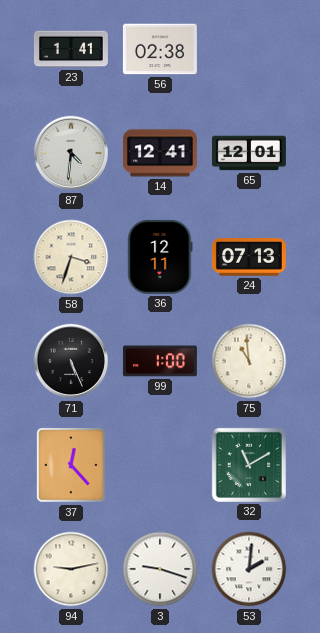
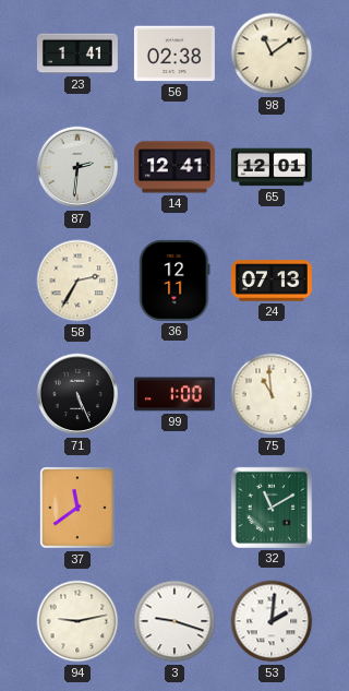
98: none -> 11:09 (272, 53)
87: 4:31 -> 2:31 (77, 167)
58: 3:33 -> 2:35 (77, 281)
37: 12:23 -> 11:39 (77, 508)
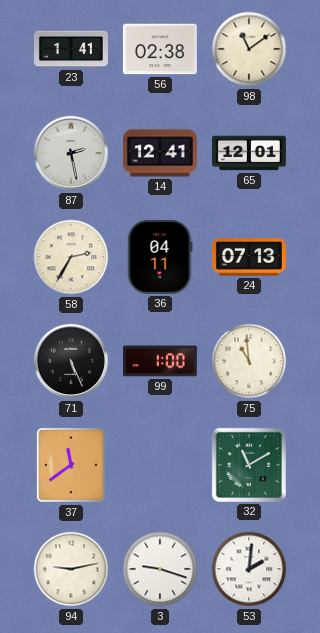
87: 2:31 -> 2:28 (71, 153)
36: 12:11 -> 04:11 (160, 257)
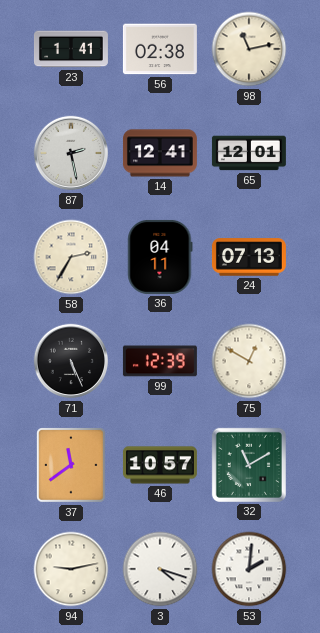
98: 11:09 -> 11:13 (249, 49)
99: 1:00 -> 12:39 (160, 361)
75: 10:59 -> 12:50 (249, 361)
46: none -> 10:57 (160, 465)
3: 9:18 -> 4:18 (160, 569)
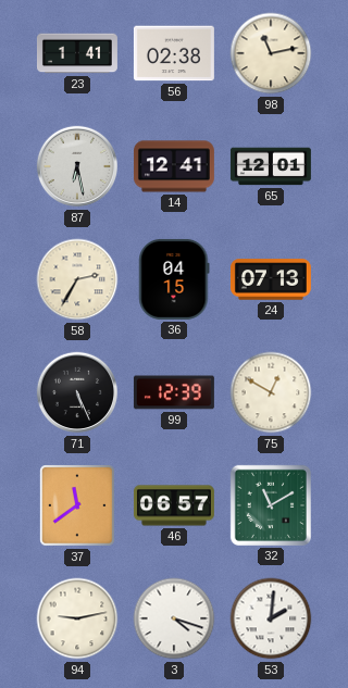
87: 2:28 -> 6:28 (77, 166)
36: 04:11 -> 04:15 (174, 279)
46: 10:57 -> 06:57 (174, 505)
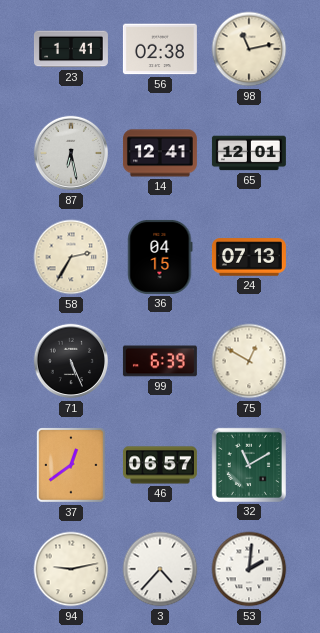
99: 12:39 -> 6:39 (160, 361)
37: 11:39 -> 12:39 (71, 465)
3: 4:18 -> 4:37 (160, 569)
